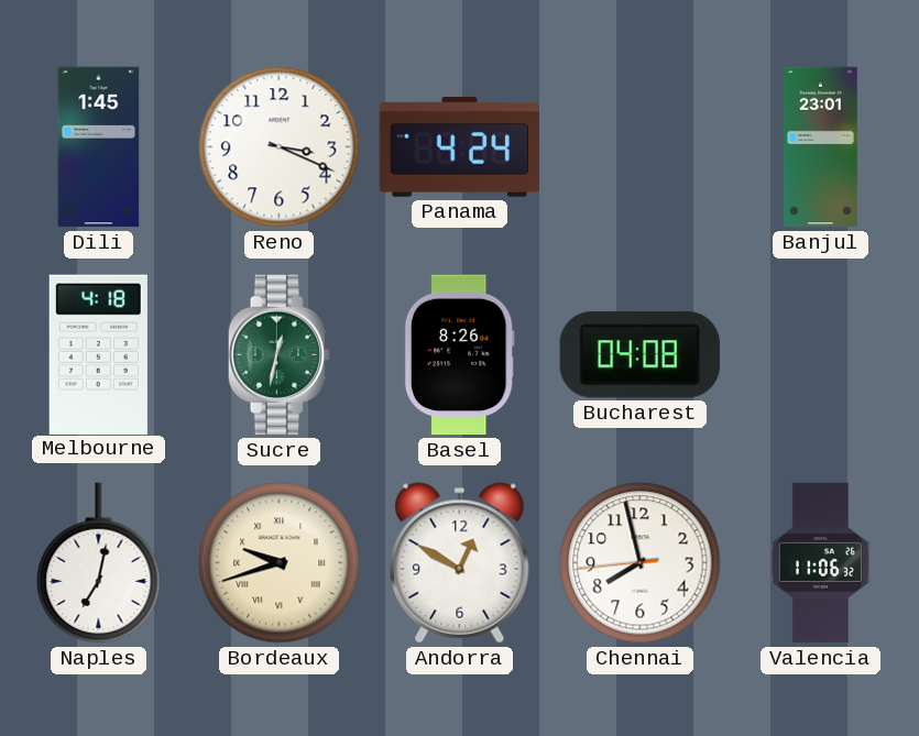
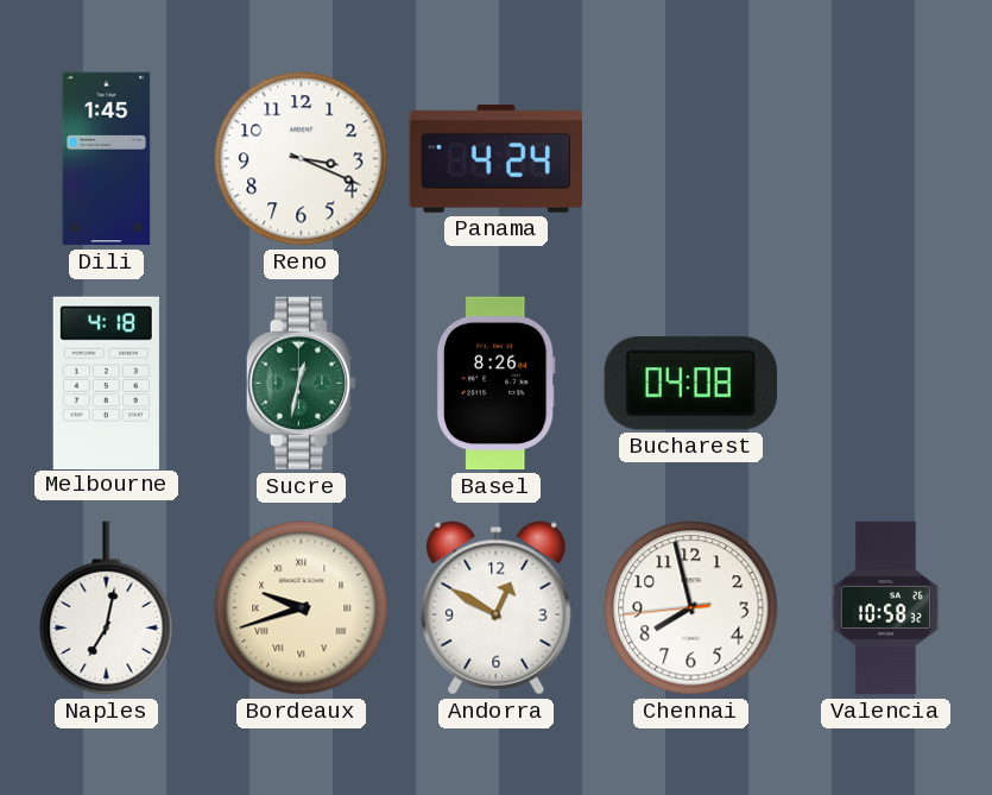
Banjul: 23:01 -> none (821, 147)
Valencia: 11:06 -> 10:58 (885, 608)
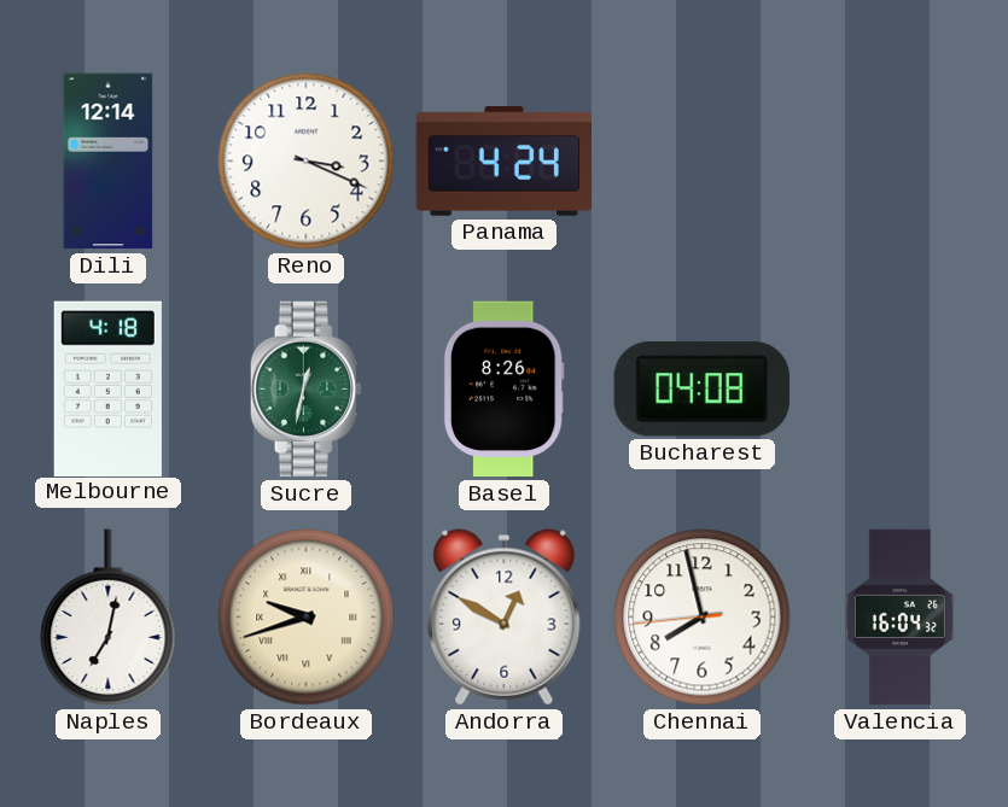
Dili: 1:45 -> 12:14 (109, 162)
Valencia: 10:58 -> 16:04 (899, 618)
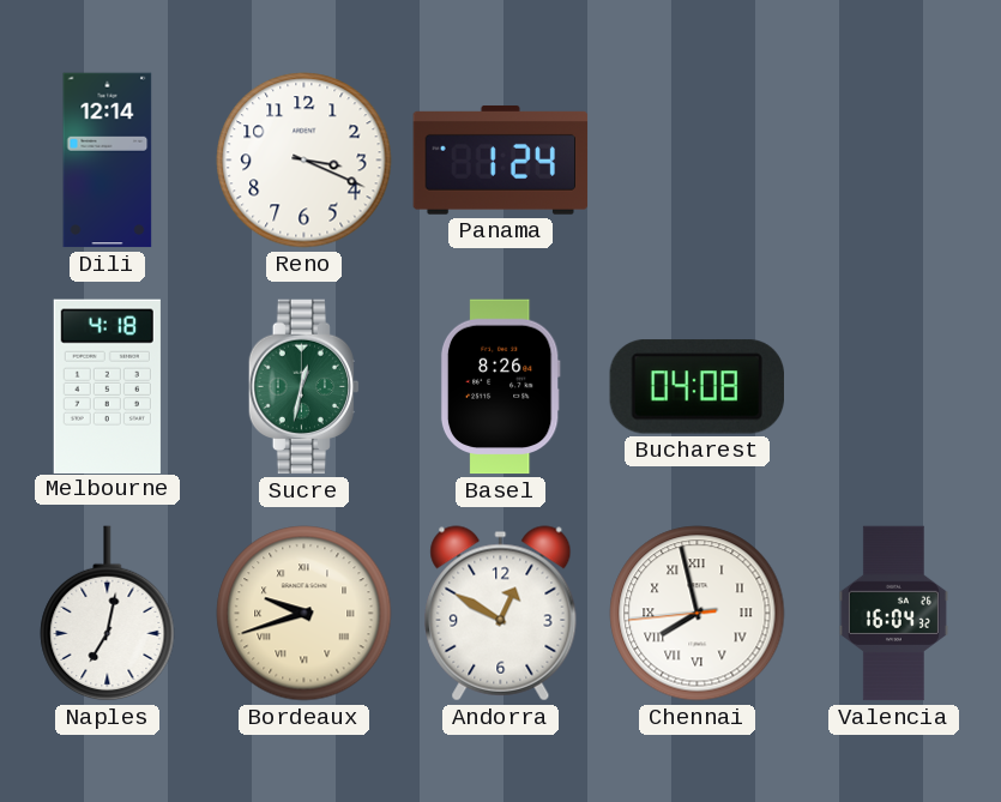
Panama: 4:24 -> 1:24 (501, 159)
Chennai numerals: Arabic -> Roman (698, 614)
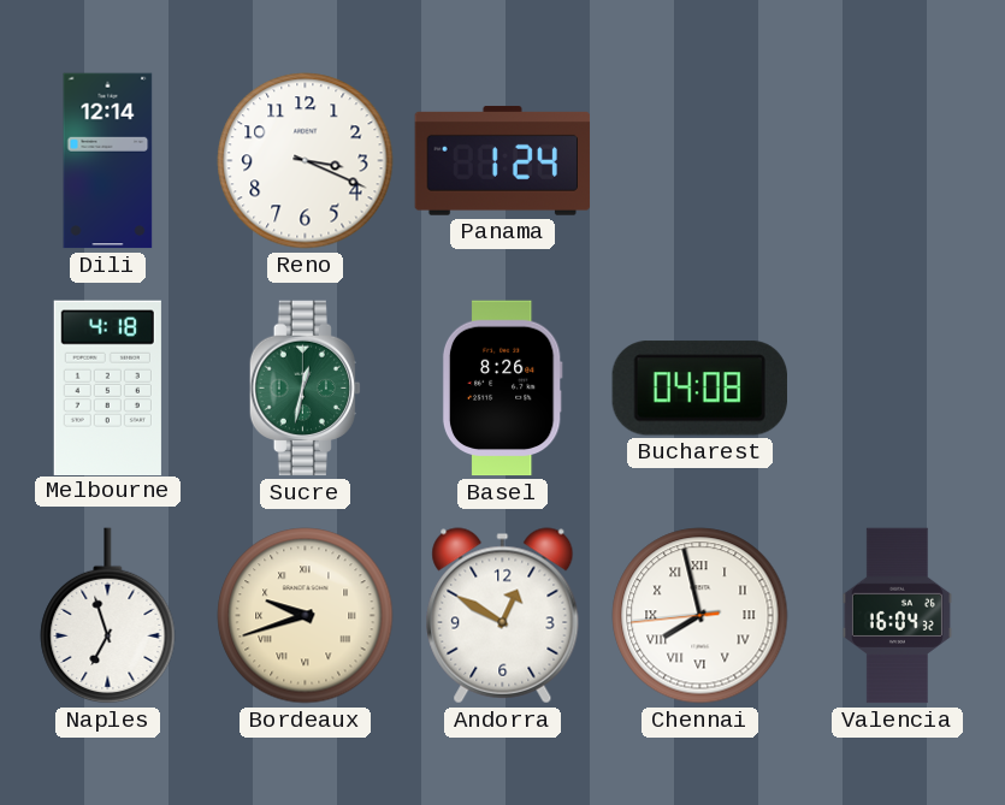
Naples: 7:02 -> 6:57 (108, 616)
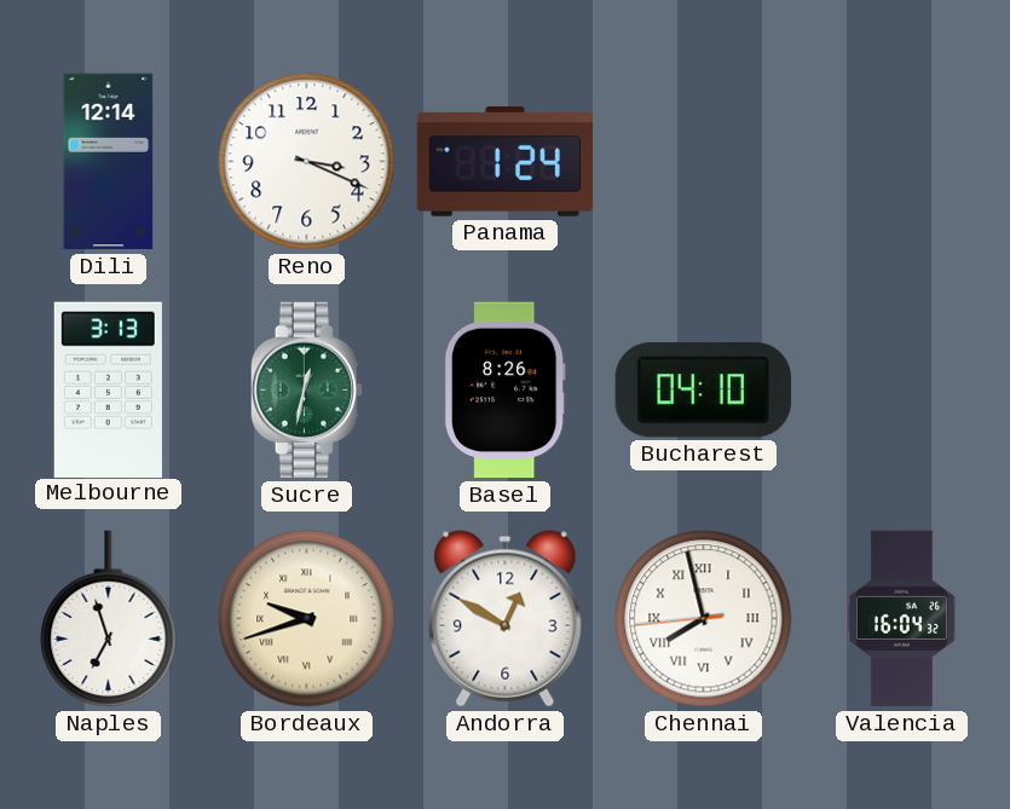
Melbourne: 4:18 -> 3:13 (108, 389)
Bucharest: 04:08 -> 04:10 (703, 391)
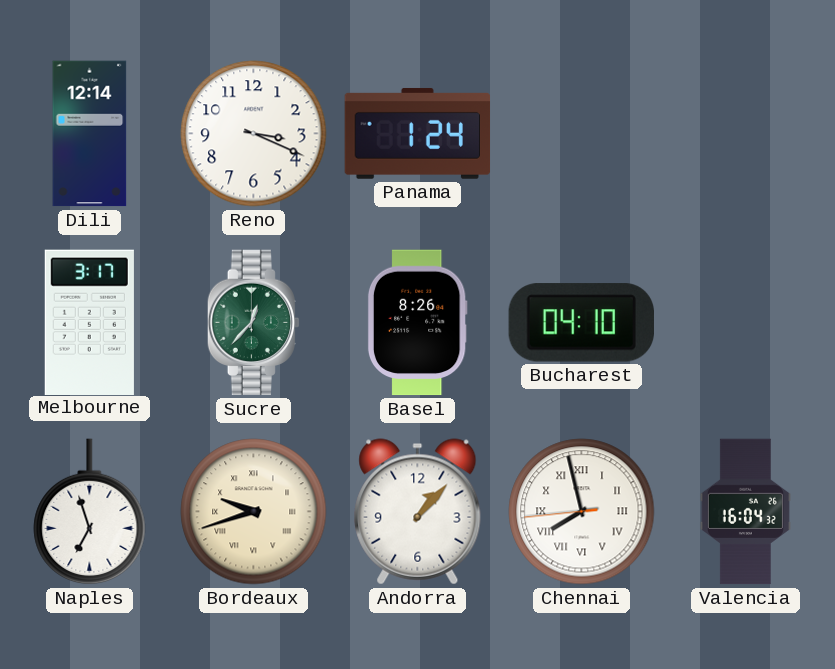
Melbourne: 3:13 -> 3:17 (89, 322)
Sucre: 12:32 -> 12:37 (253, 323)
Andorra: 12:50 -> 1:07 (418, 512)
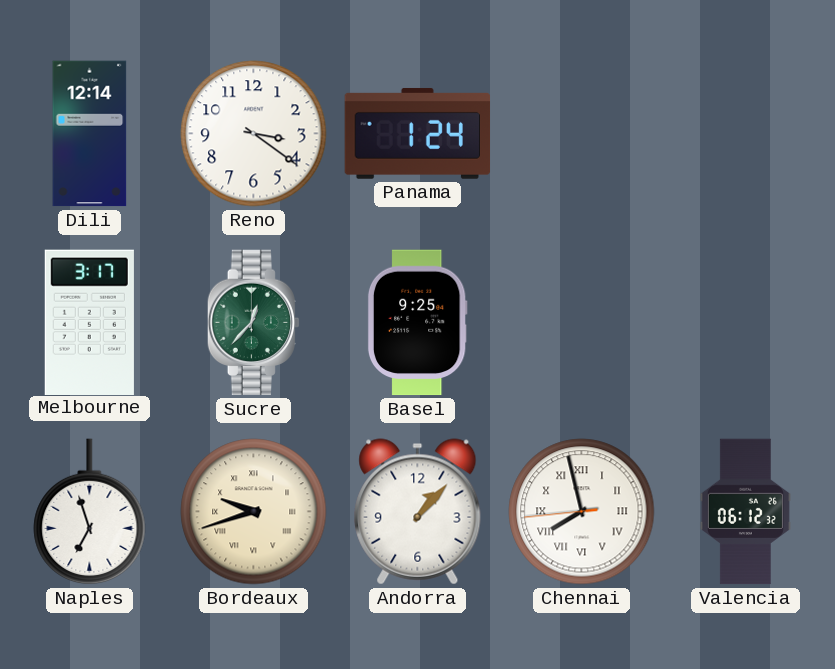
Reno: 3:19 -> 3:21 (254, 134)
Basel: 8:26 -> 9:25 (417, 323)
Bucharest: 04:10 -> none (581, 323)
Valencia: 16:04 -> 06:12 (745, 512)
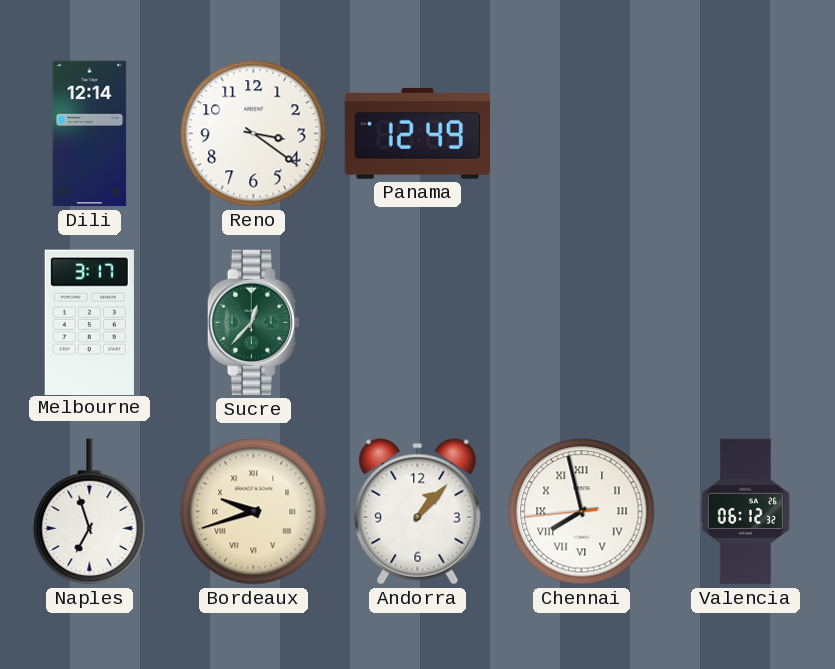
Panama: 1:24 -> 12:49 (418, 133)
Basel: 9:25 -> none (417, 323)
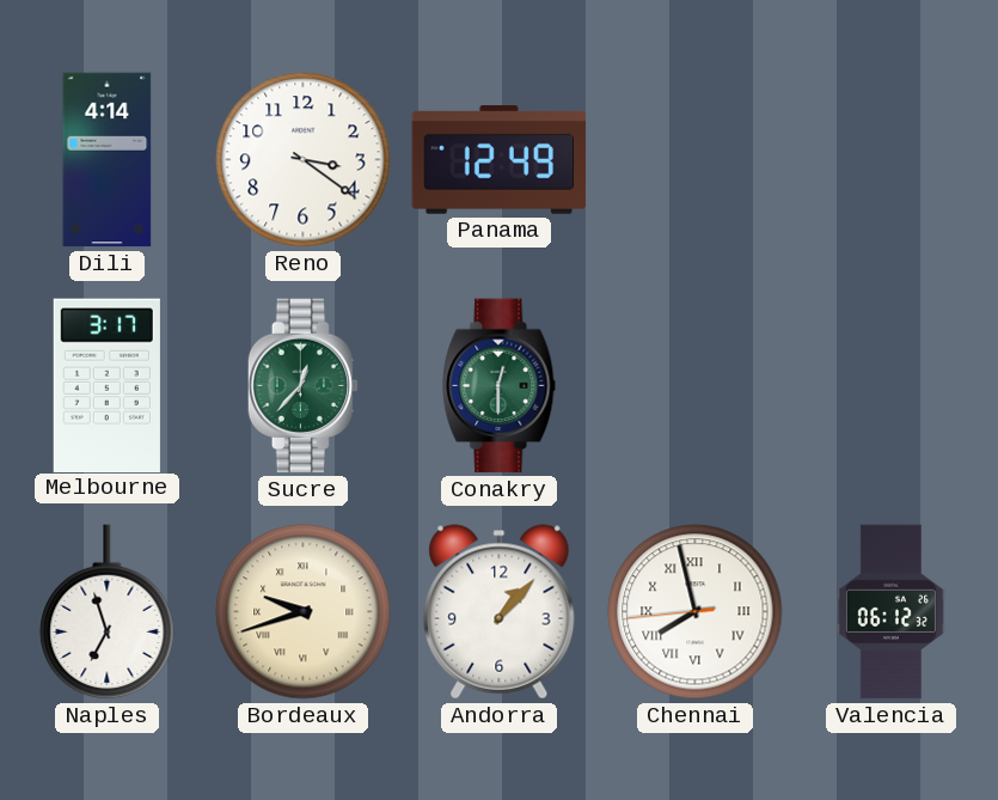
Dili: 12:14 -> 4:14 (108, 160)
Conakry: none -> 12:30 (500, 386)
